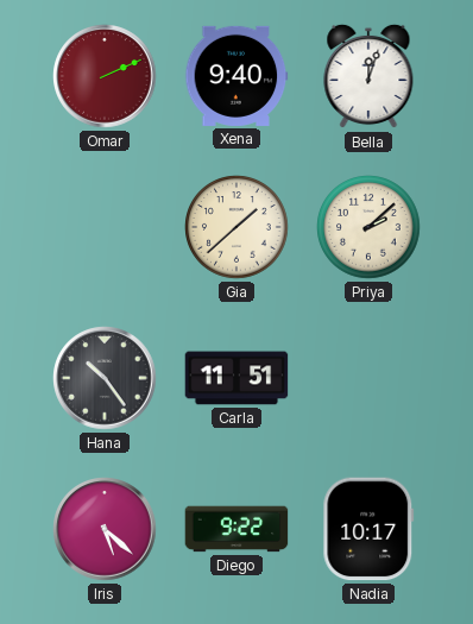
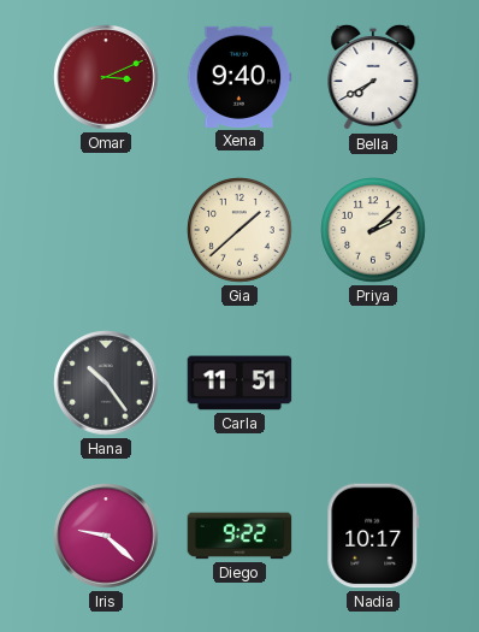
Omar: 2:11 -> 3:11 (106, 77)
Bella: 12:03 -> 7:40 (373, 77)
Iris: 5:22 -> 9:22 (106, 536)
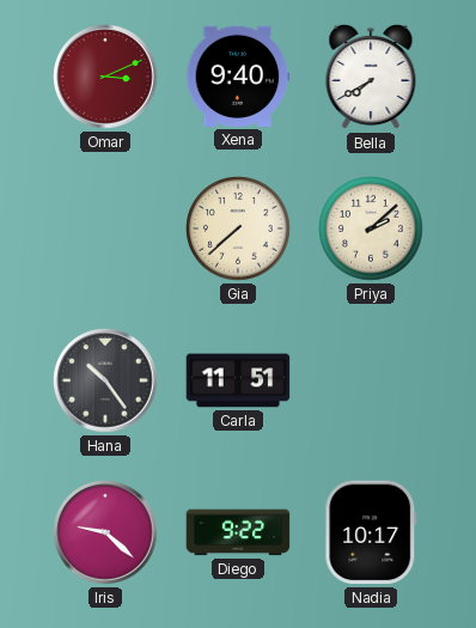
Gia: 1:38 -> 7:38 (238, 228)
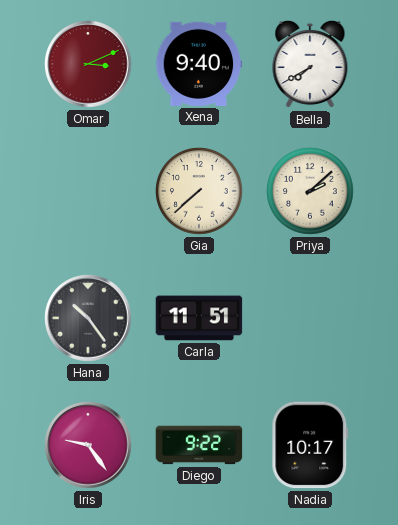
Iris: 9:22 -> 9:24 (88, 445)
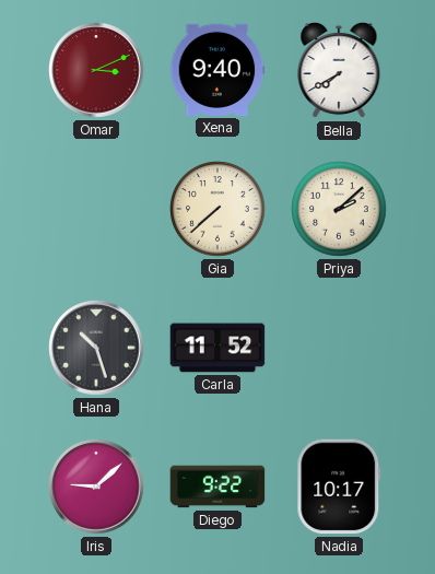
Hana: 10:24 -> 10:27 (96, 348)
Carla: 11:51 -> 11:52 (217, 348)
Iris: 9:24 -> 9:08 (96, 487)
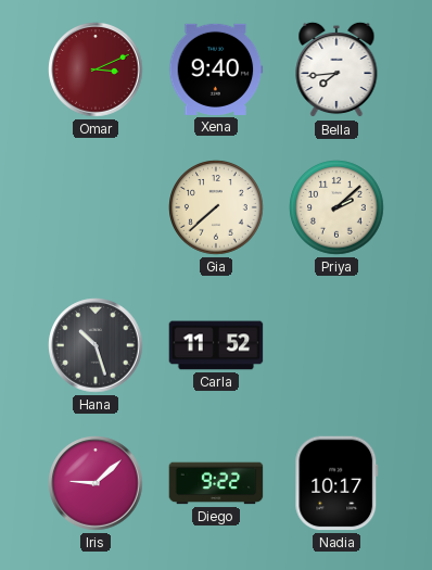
Bella: 7:40 -> 7:44 (336, 69)
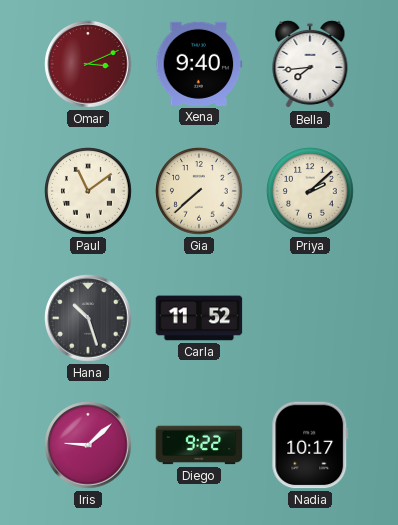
Paul: none -> 11:09 (88, 191)
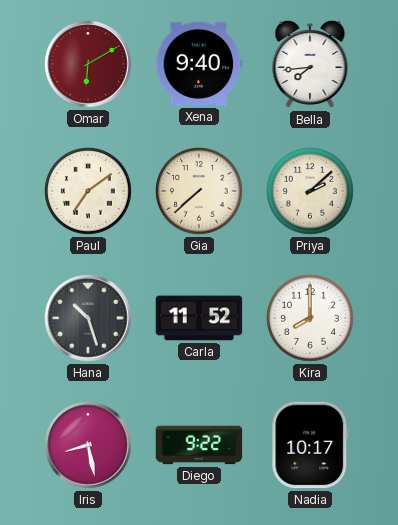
Omar: 3:11 -> 6:10 (88, 64)
Paul: 11:09 -> 7:09 (88, 191)
Kira: none -> 8:00 (310, 318)
Iris: 9:08 -> 8:28 (88, 445)
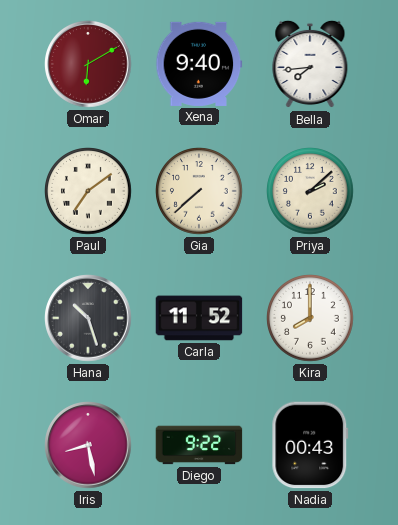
Nadia: 10:17 -> 00:43 (310, 445)
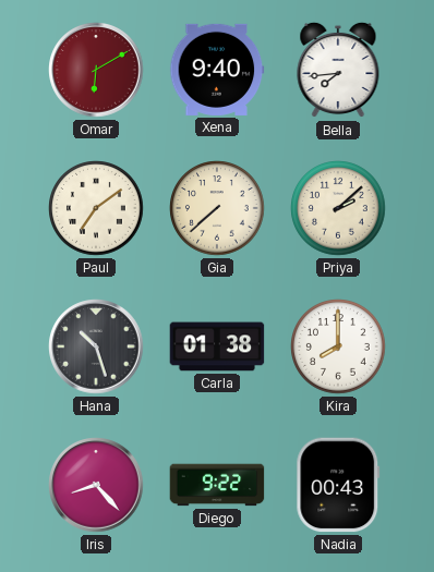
Carla: 11:52 -> 01:38 (217, 346)
Iris: 8:28 -> 8:23 (96, 485)
